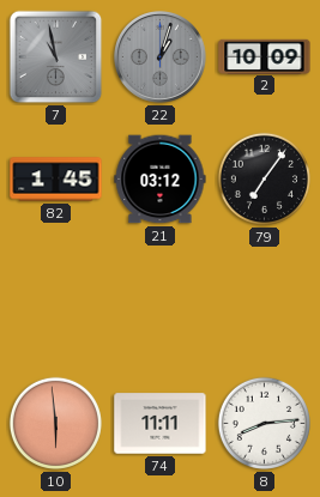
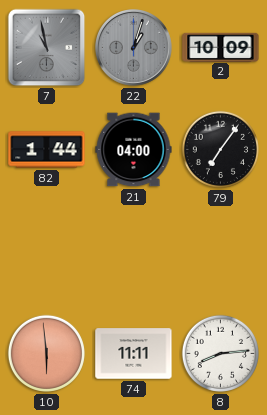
82: 1:45 -> 1:44 (47, 150)
21: 03:12 -> 04:00 (134, 150)
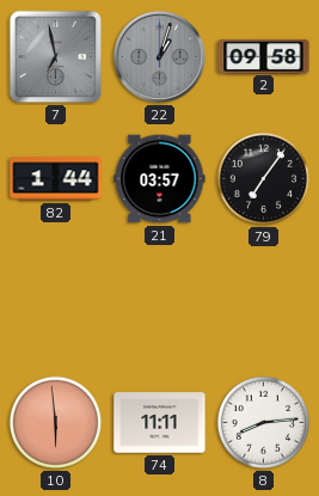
7: 10:58 -> 6:58 (56, 57)
2: 10:09 -> 09:58 (264, 56)
21: 04:00 -> 03:57 (160, 179)
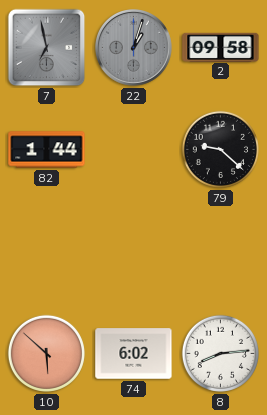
21: 03:57 -> none (160, 179)
79: 7:06 -> 9:22 (220, 149)
10: 5:59 -> 5:52 (46, 353)
74: 11:11 -> 6:02 (134, 354)
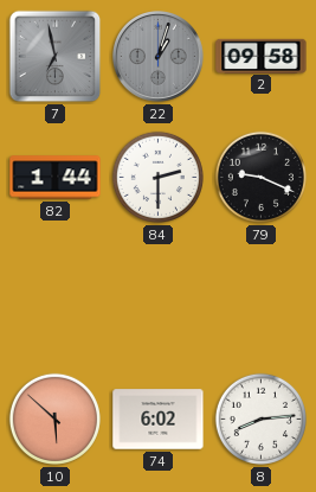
84: none -> 2:30 (157, 177)
79: 9:22 -> 9:19 (260, 177)
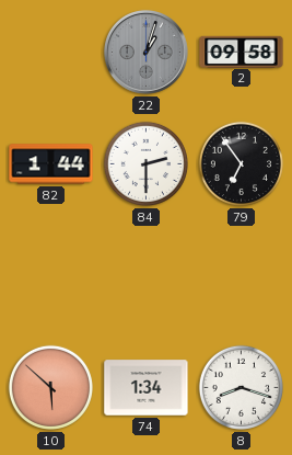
7: 6:58 -> none (56, 57)
79: 9:19 -> 6:54 (241, 163)
74: 6:02 -> 1:34 (147, 388)
8: 8:14 -> 8:18 (241, 387)
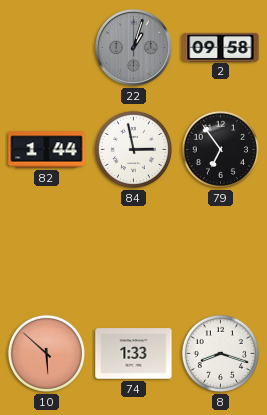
84: 2:30 -> 2:58 (133, 149)
74: 1:34 -> 1:33 (134, 354)
